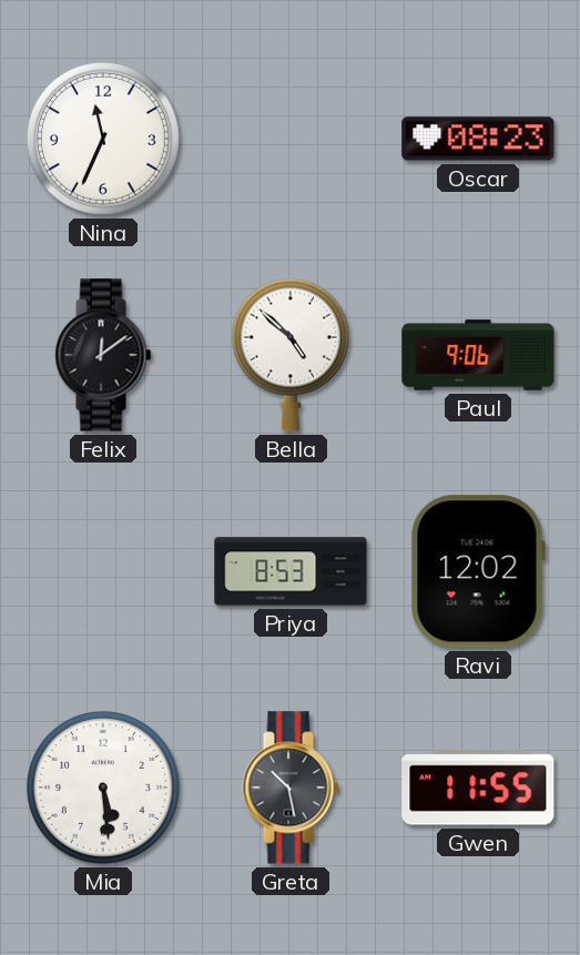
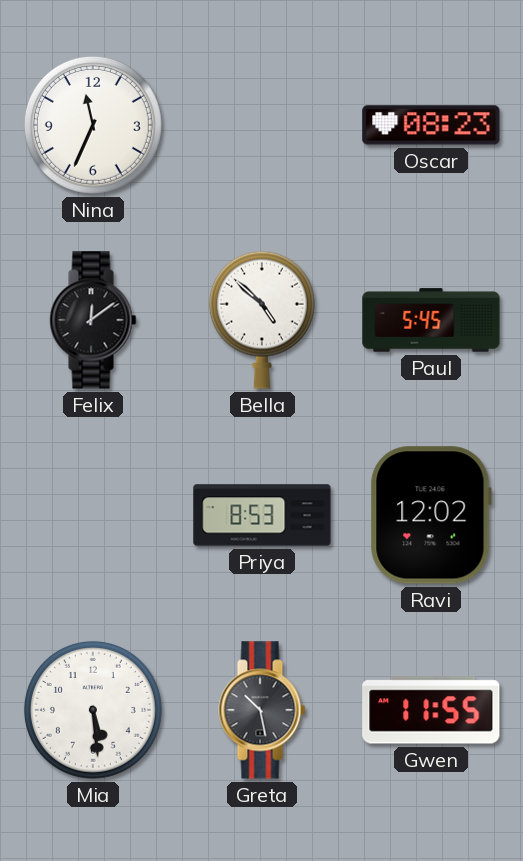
Paul: 9:06 -> 5:45 (431, 320)
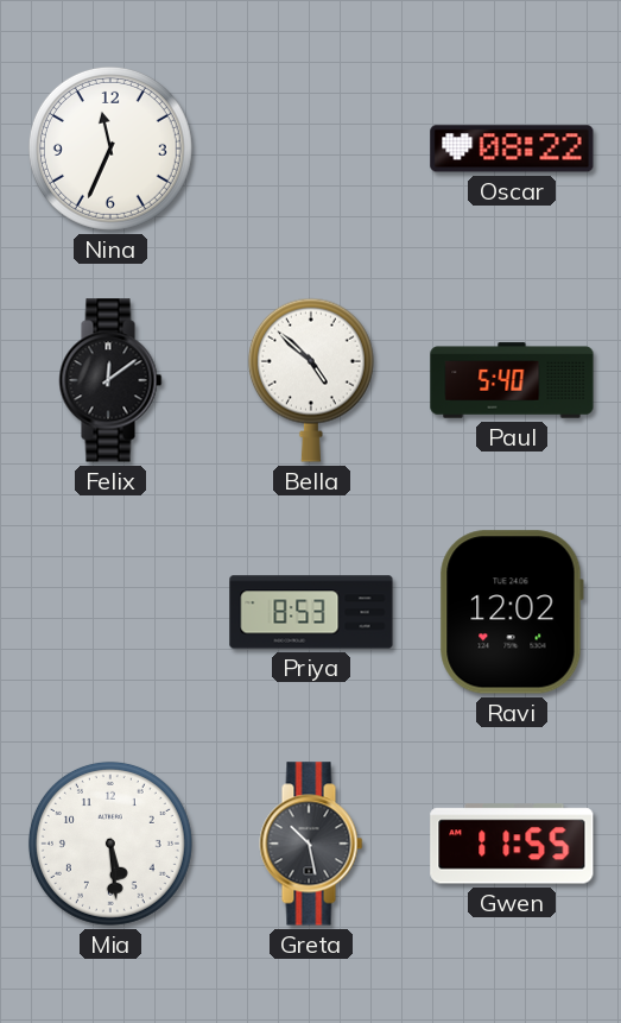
Oscar: 08:23 -> 08:22 (512, 149)
Paul: 5:45 -> 5:40 (512, 380)
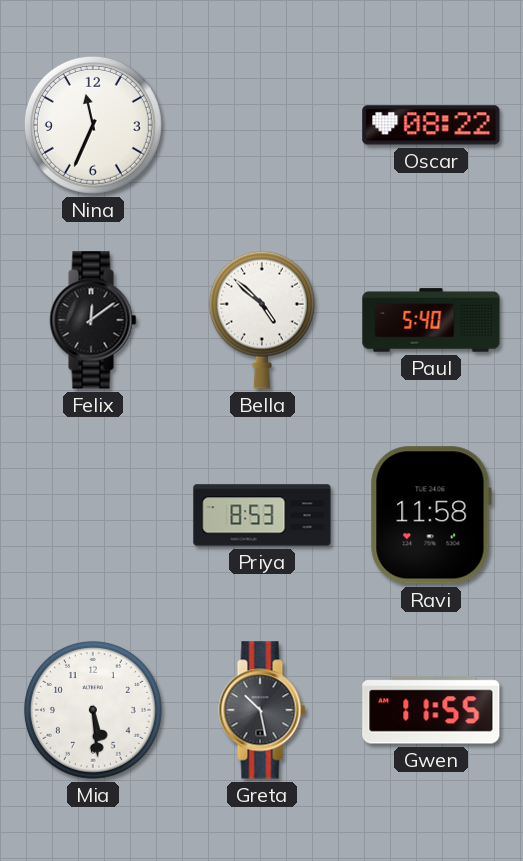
Ravi: 12:02 -> 11:58 (431, 515)
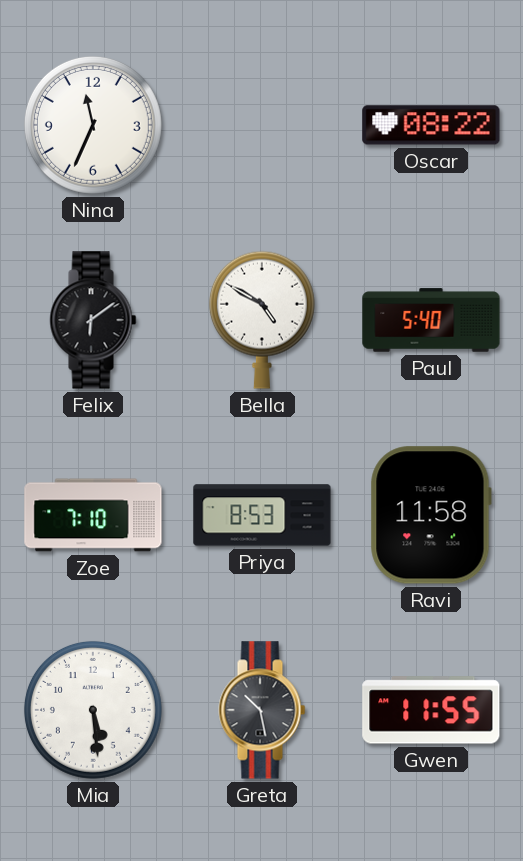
Felix: 12:09 -> 6:09 (93, 320)
Bella: 4:52 -> 4:50 (262, 320)
Zoe: none -> 7:10 (93, 515)
